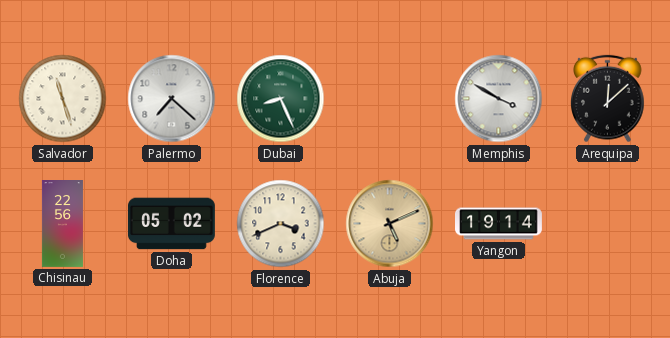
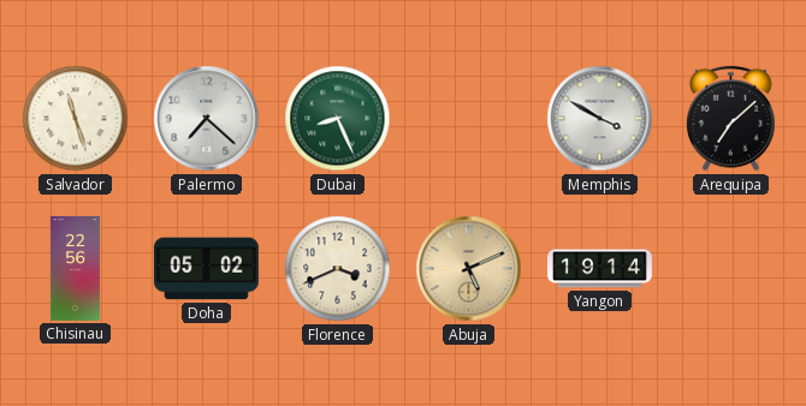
Arequipa: 12:08 -> 7:08 (731, 119)
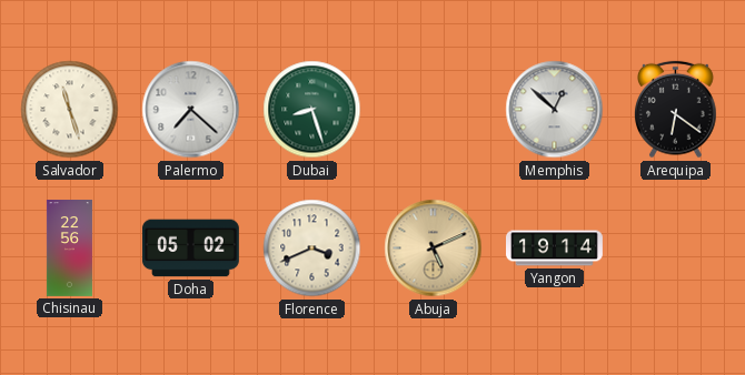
Dubai: 8:26 -> 8:27 (312, 110)
Memphis: 3:50 -> 12:52 (555, 110)
Arequipa: 7:08 -> 6:21 (676, 110)
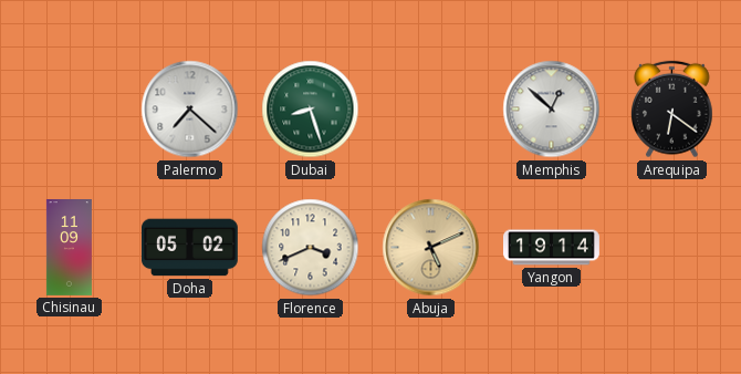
Salvador: 11:27 -> none (70, 110)
Chisinau: 22:56 -> 11:09 (69, 248)
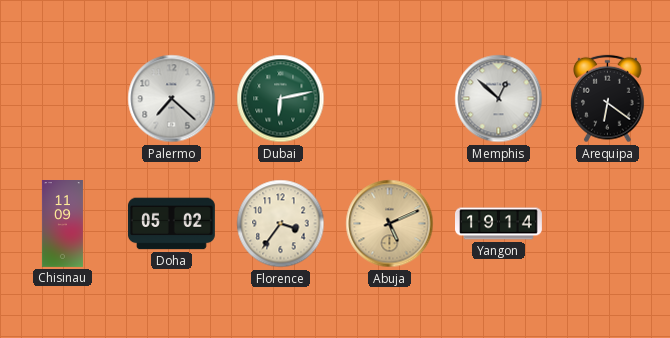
Dubai: 8:27 -> 6:13 (281, 99)
Florence: 3:41 -> 3:36 (281, 224)
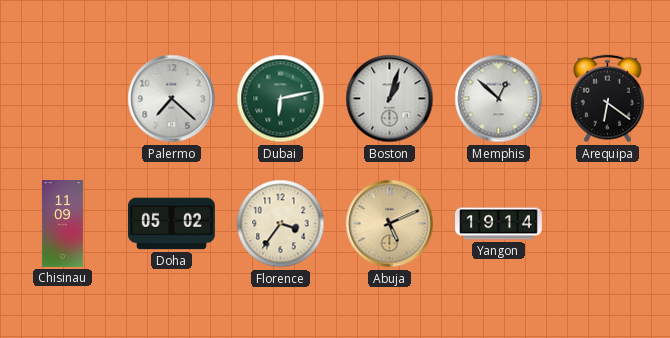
Boston: none -> 1:03 (390, 99)
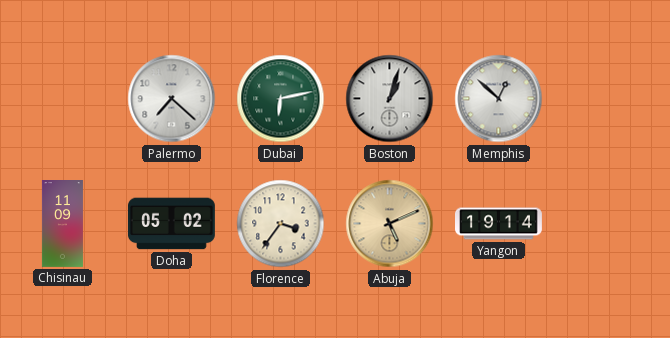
Arequipa: 6:21 -> none (608, 99)
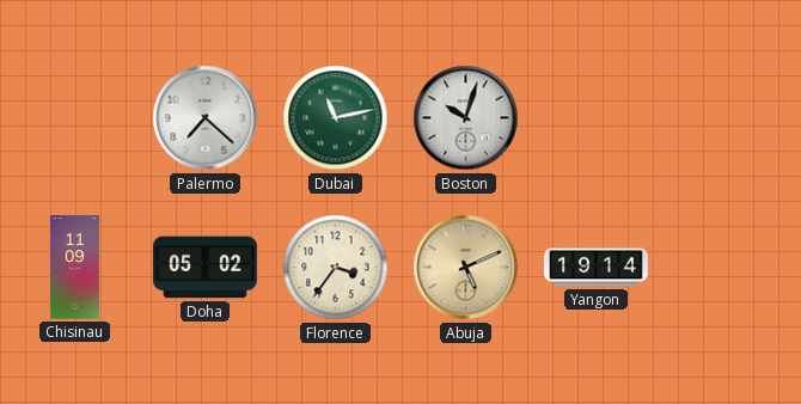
Dubai: 6:13 -> 11:13 (336, 118)
Boston: 1:03 -> 10:03 (466, 118)
Memphis: 12:52 -> none (499, 99)
